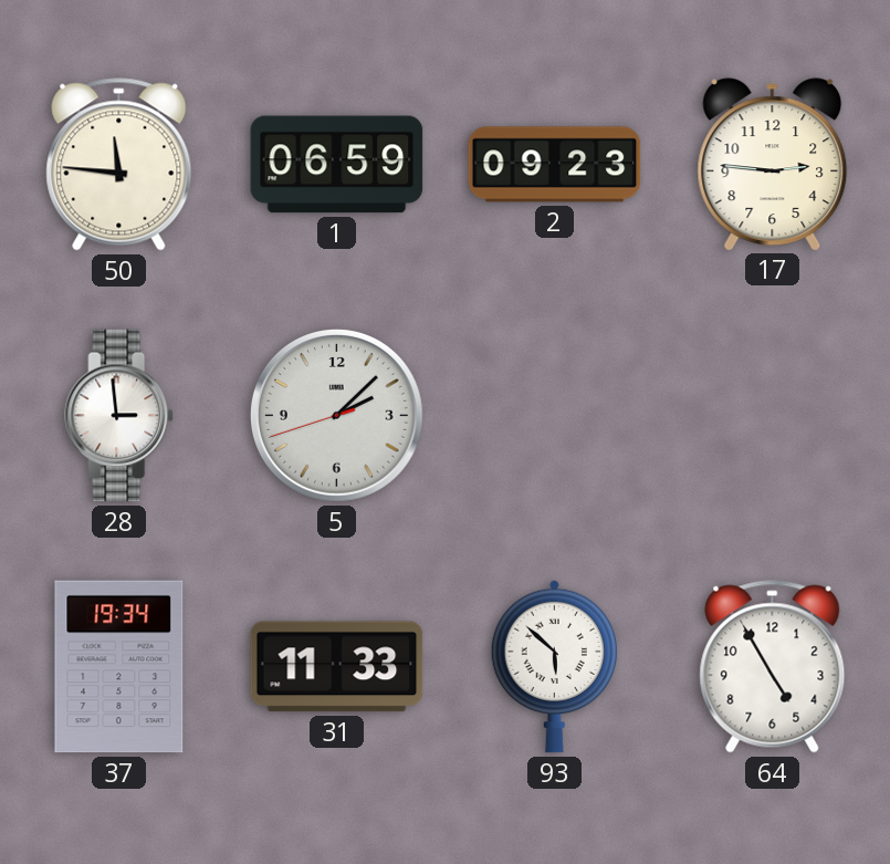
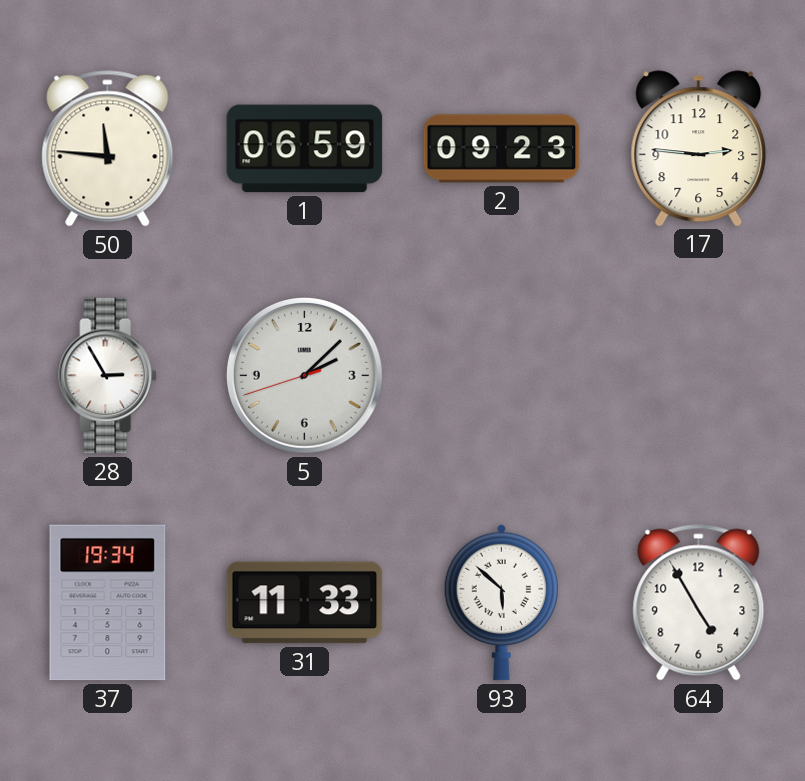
28: 2:59 -> 2:55 (108, 376)
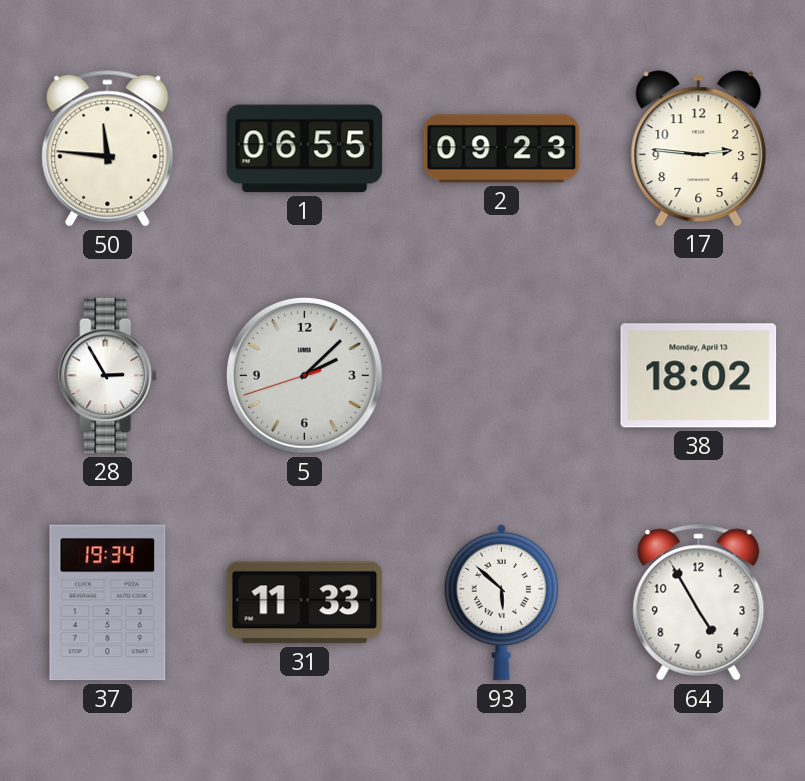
1: 06:59 -> 06:55 (305, 149)
38: none -> 18:02 (699, 376)
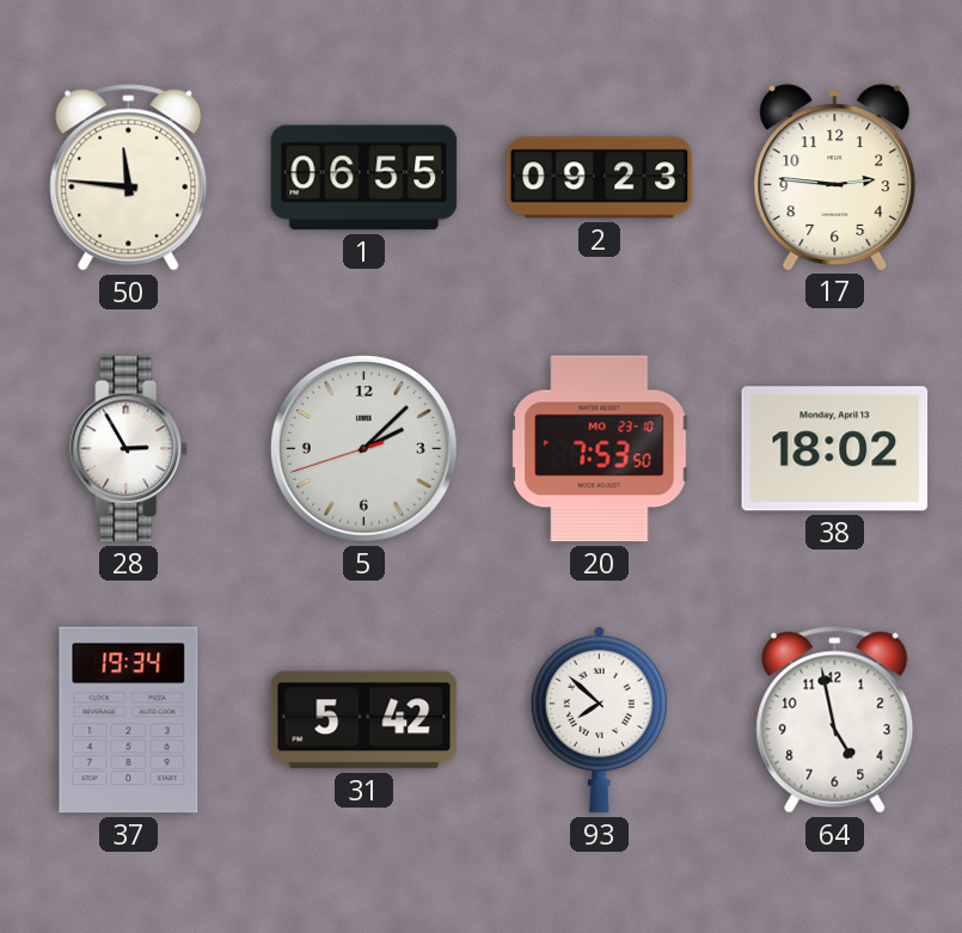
20: none -> 7:53 (600, 449)
31: 11:33 -> 5:42 (364, 720)
93: 5:52 -> 7:52 (599, 719)
64: 4:55 -> 4:58 (835, 720)
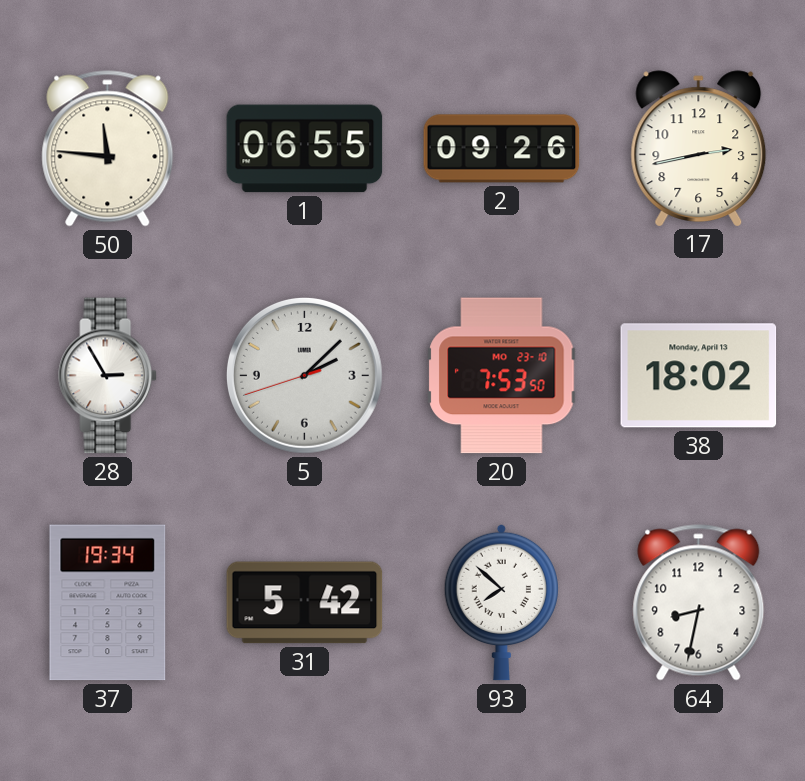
2: 09:23 -> 09:26 (502, 149)
17: 2:46 -> 2:43 (699, 148)
64: 4:58 -> 8:32 (699, 603)
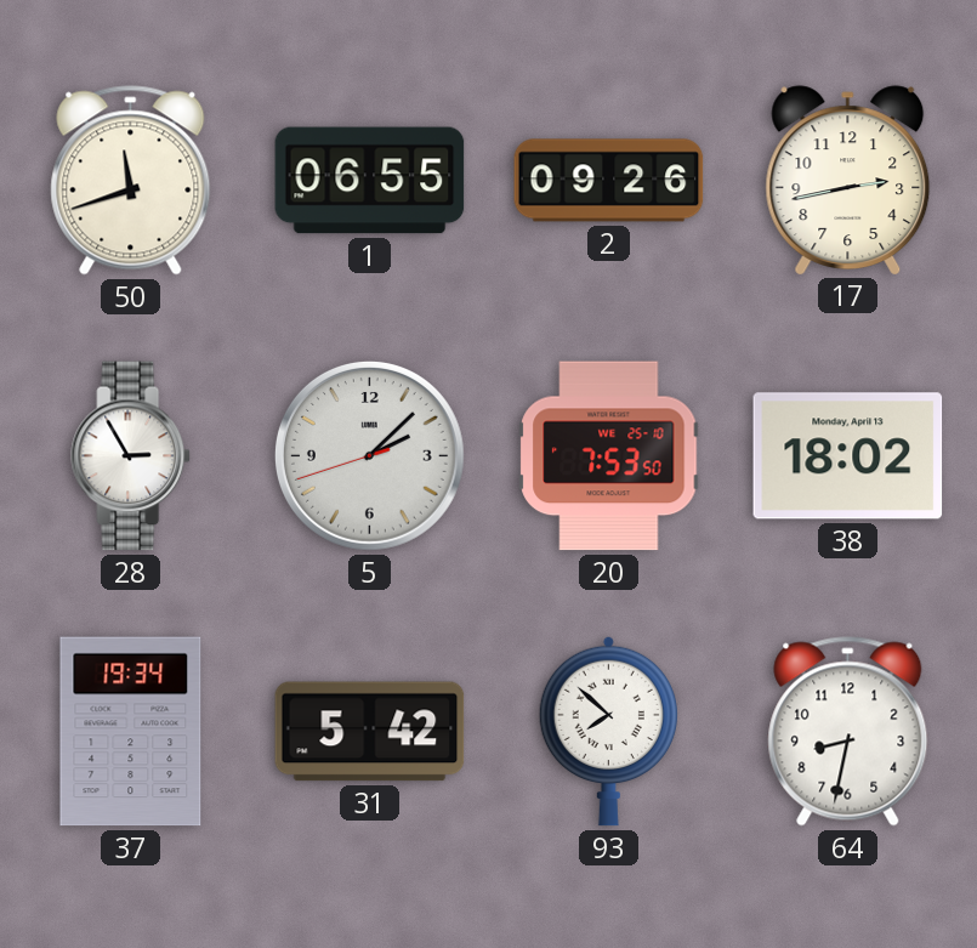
50: 11:46 -> 11:42 (131, 181)
20 date: MO 23-10 -> WE 25-10 (609, 456)
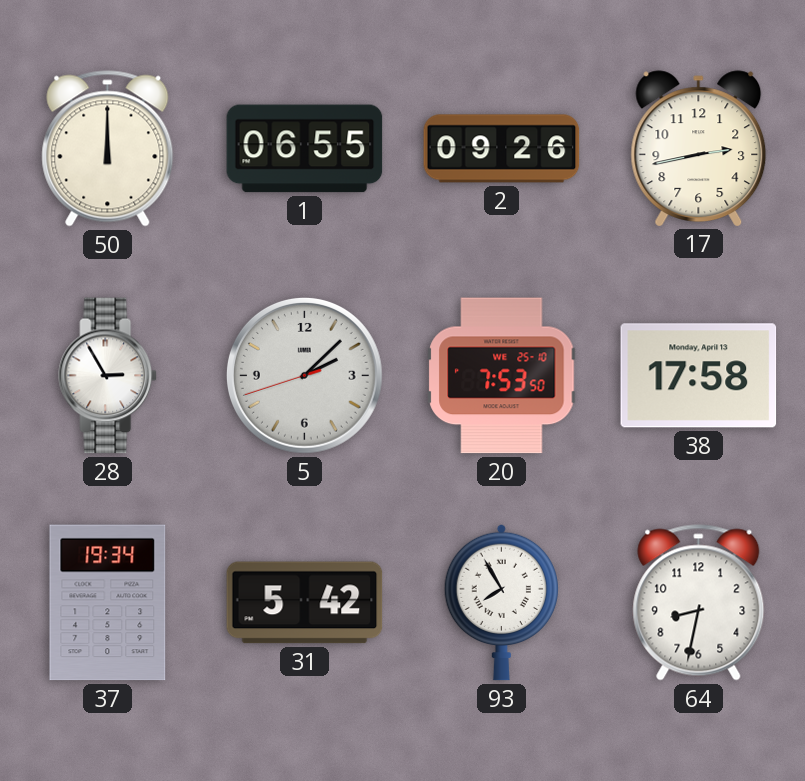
50: 11:42 -> 12:00 (108, 149)
38: 18:02 -> 17:58 (699, 376)
93: 7:52 -> 7:55 (501, 602)
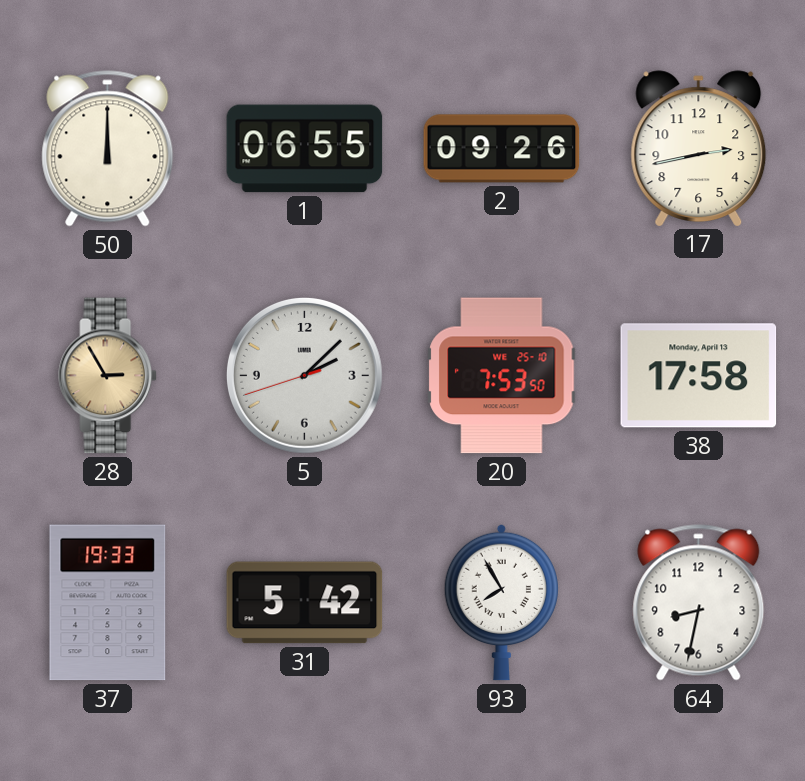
28 dial: white -> champagne (108, 376)
37: 19:34 -> 19:33 (108, 603)
